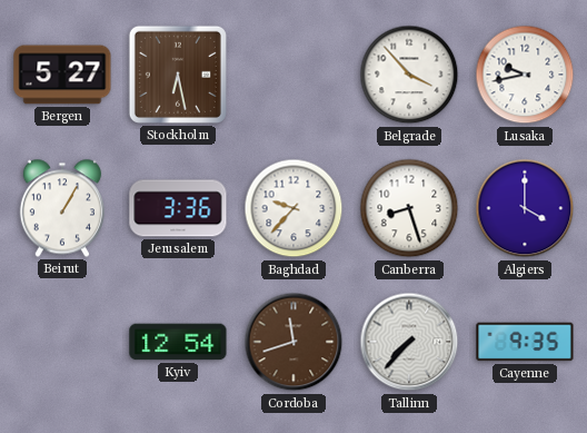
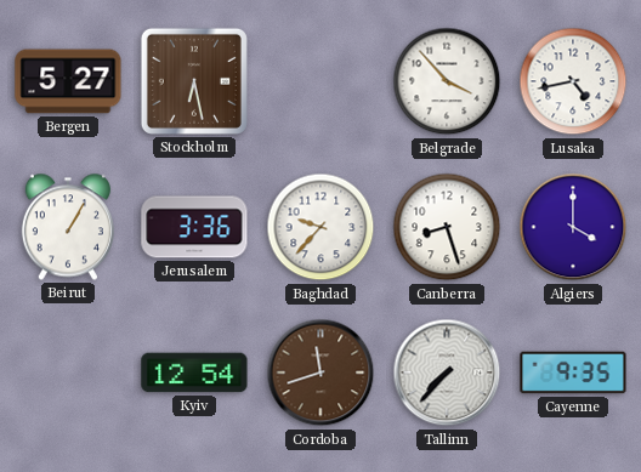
Lusaka: 9:43 -> 4:43 (573, 81)
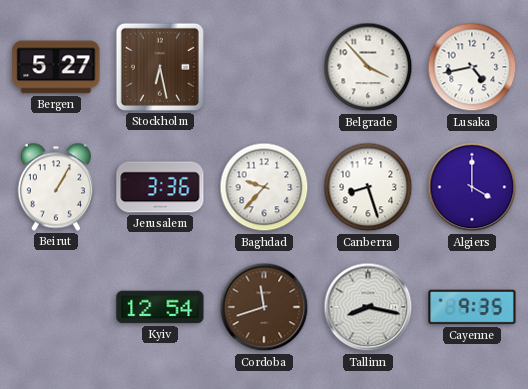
Tallinn: 7:37 -> 8:17 (368, 307)
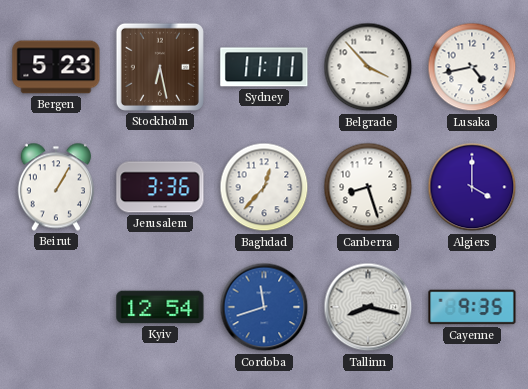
Bergen: 5:27 -> 5:23 (56, 67)
Sydney: none -> 11:11 (264, 67)
Baghdad: 9:37 -> 12:37 (264, 187)
Cordoba dial: brown -> blue (264, 307)
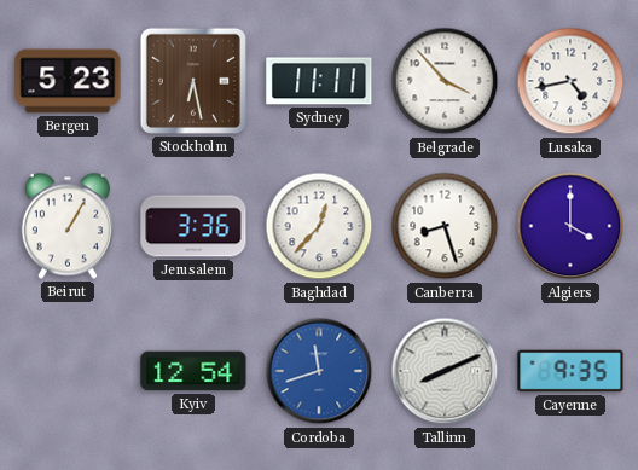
Tallinn: 8:17 -> 8:11 (445, 371)
